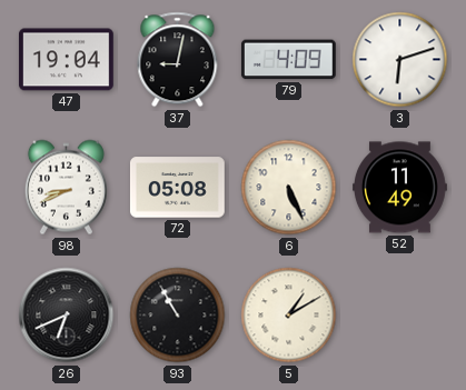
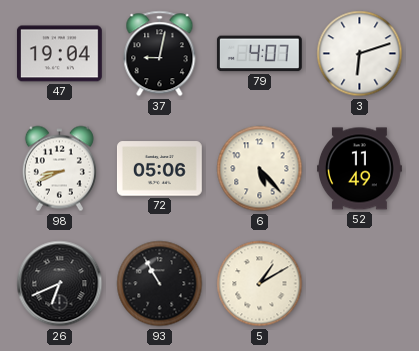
79: 4:09 -> 4:07 (259, 54)
72: 05:08 -> 05:06 (159, 169)
6: 5:26 -> 5:23 (260, 169)
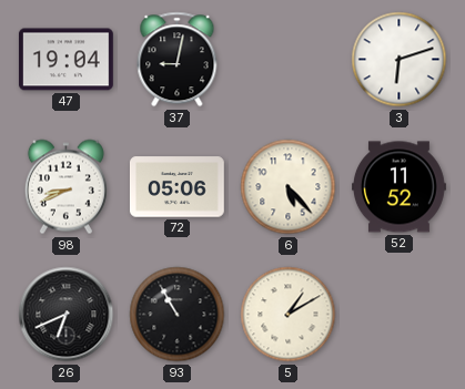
79: 4:07 -> none (259, 54)
52: 11:49 -> 11:52 (400, 187)
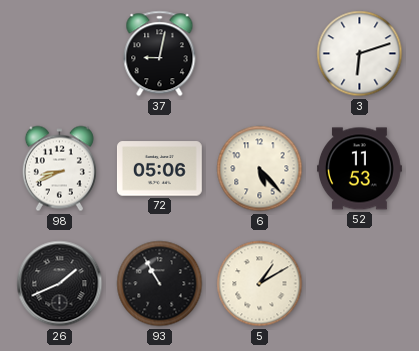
47: 19:04 -> none (65, 60)
52: 11:52 -> 11:53 (360, 169)
26: 6:41 -> 1:41 (60, 284)
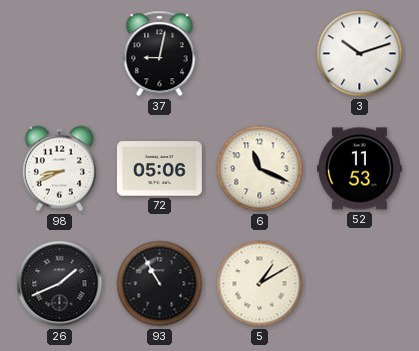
3: 6:12 -> 10:12 (360, 54)
6: 5:23 -> 11:19 (260, 169)
